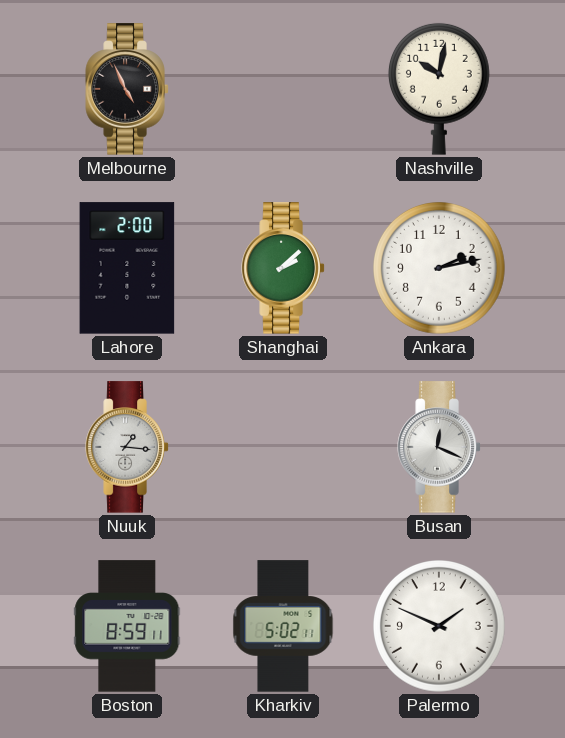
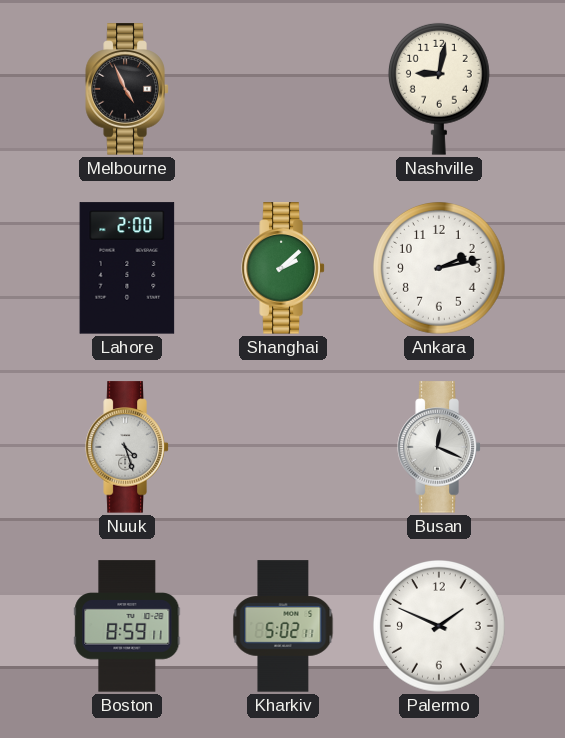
Nashville: 10:02 -> 9:02 (439, 89)
Nuuk: 1:16 -> 4:27 (127, 447)
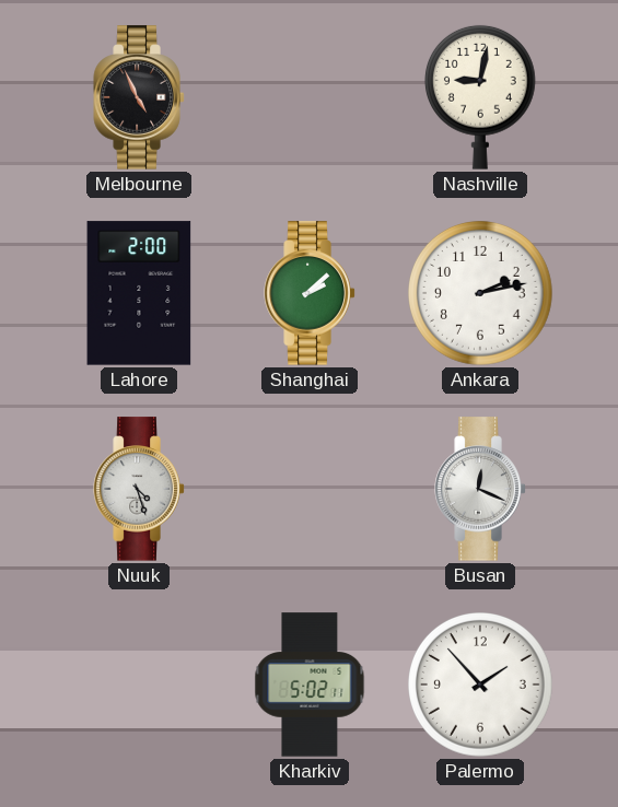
Boston: 8:59 -> none (127, 626)
Palermo: 1:49 -> 1:53 (481, 686)
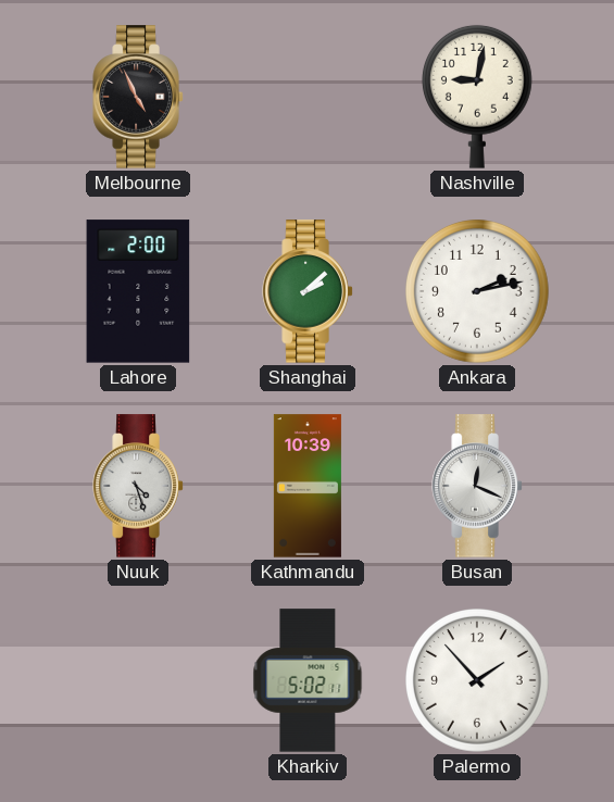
Kathmandu: none -> 10:39 (308, 486)
